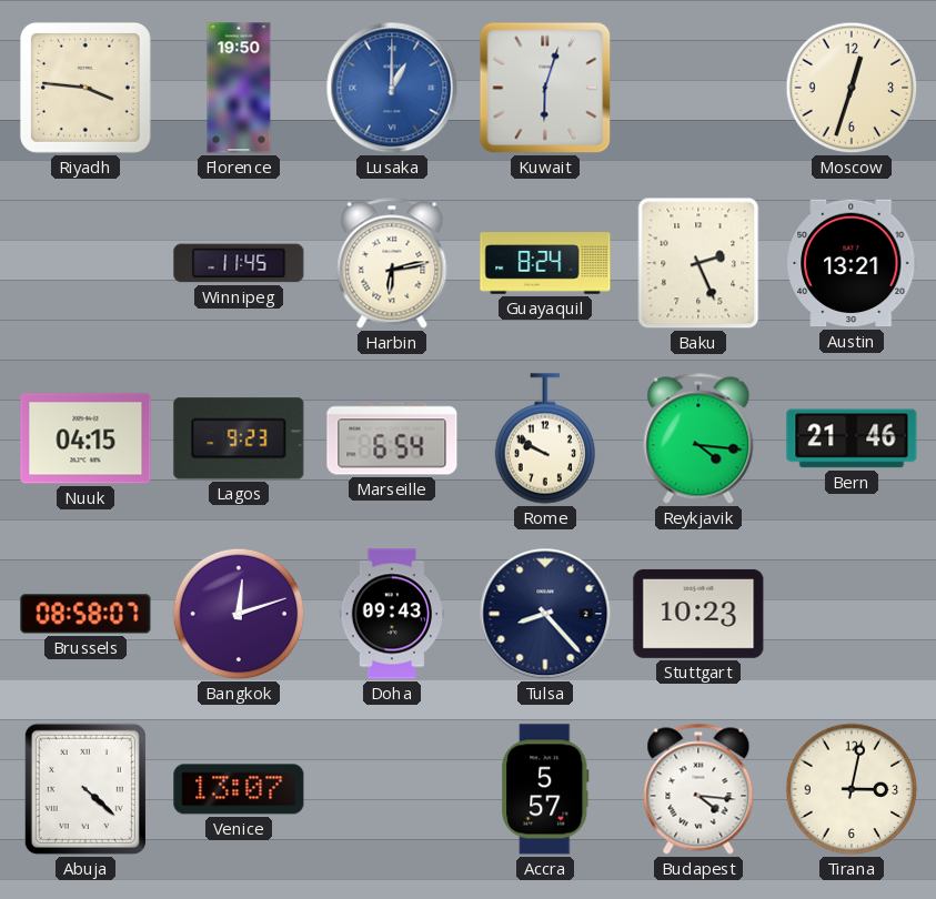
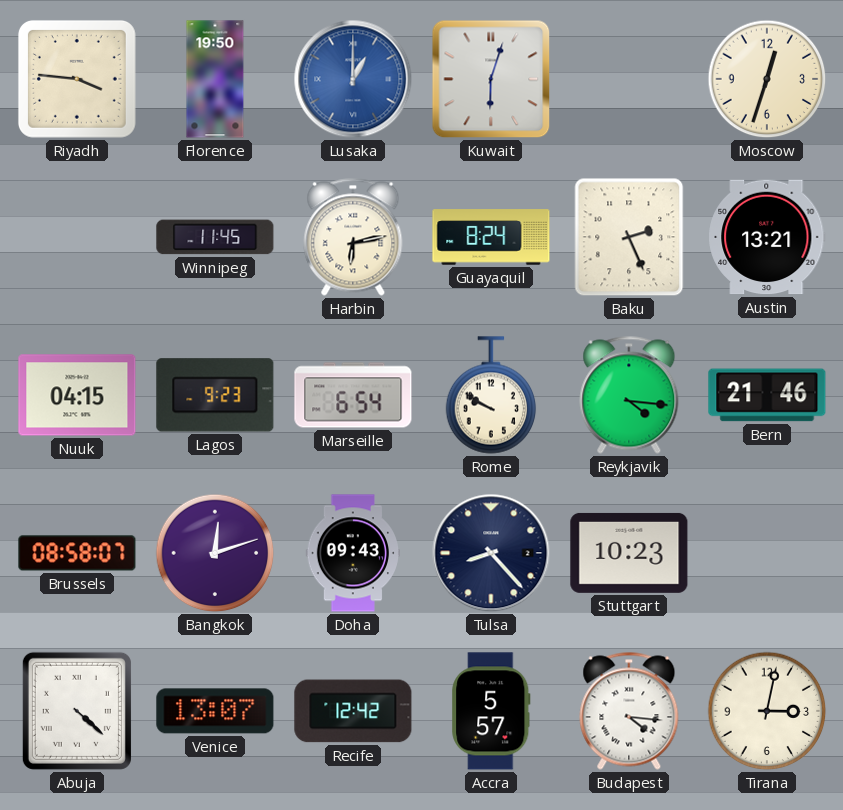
Recife: none -> 12:42 (353, 711)
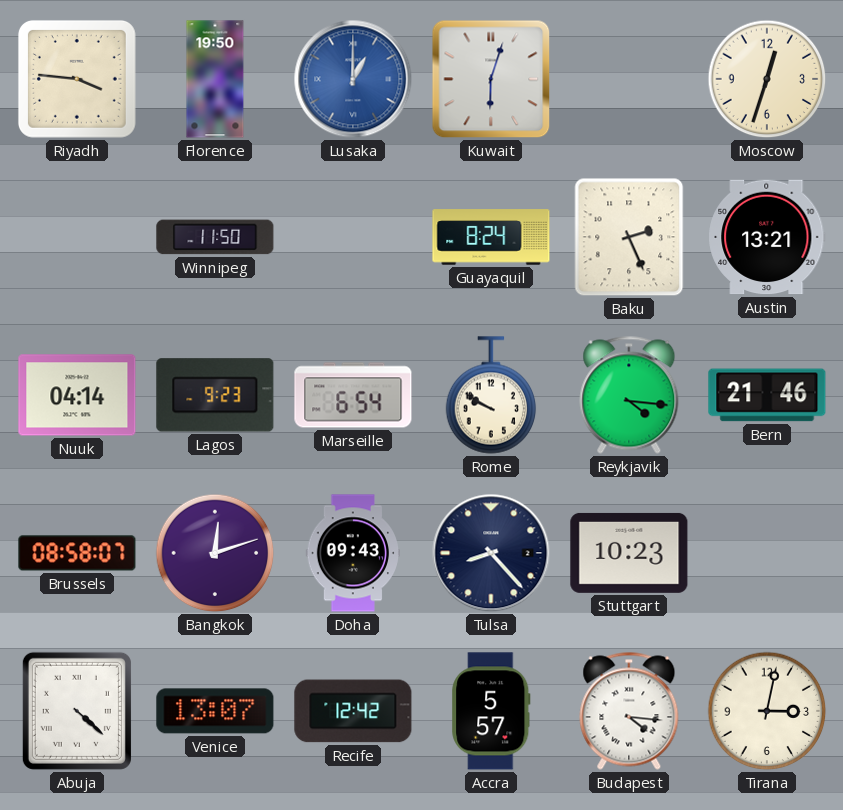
Winnipeg: 11:45 -> 11:50 (215, 237)
Harbin: 6:13 -> none (353, 237)
Nuuk: 04:15 -> 04:14 (77, 395)
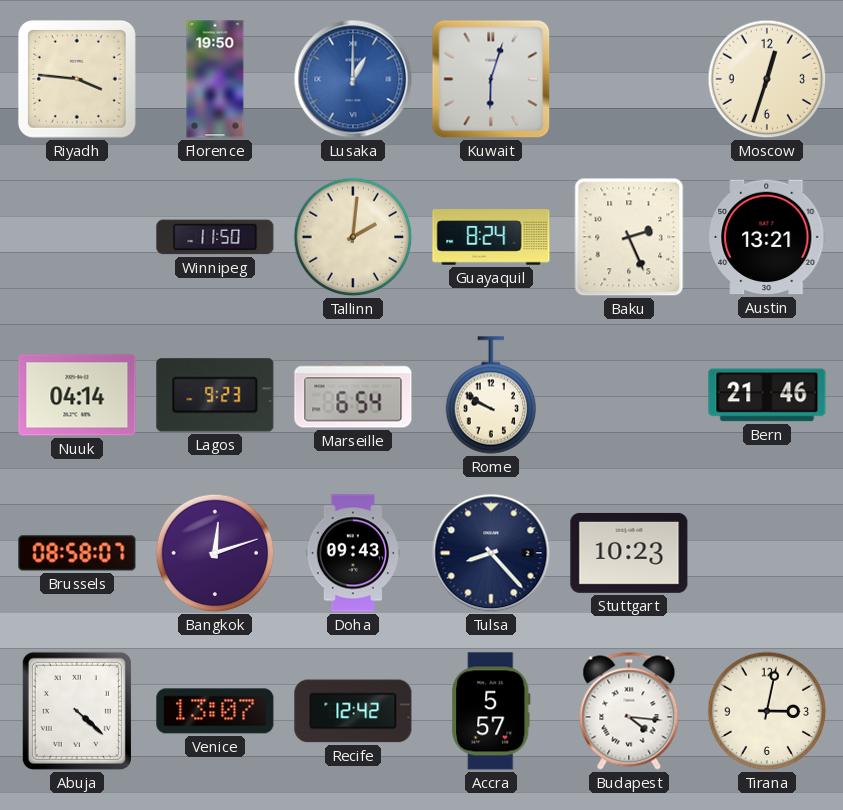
Tallinn: none -> 2:01 (353, 237)
Reykjavik: 4:16 -> none (629, 395)
